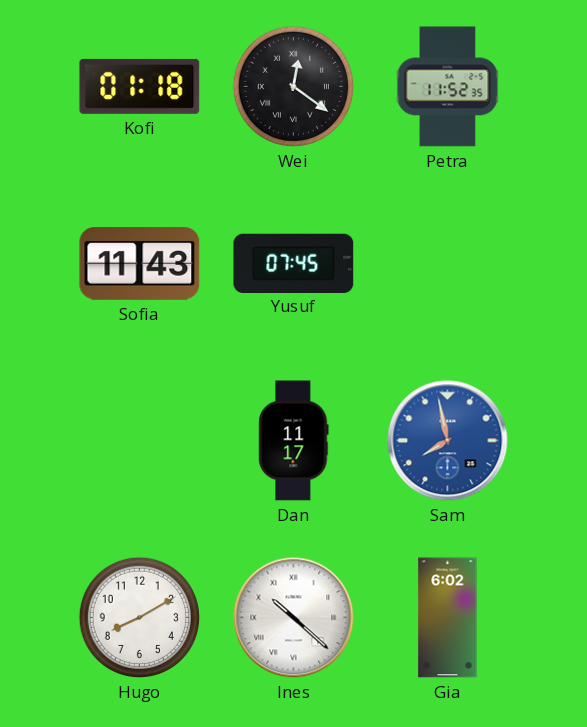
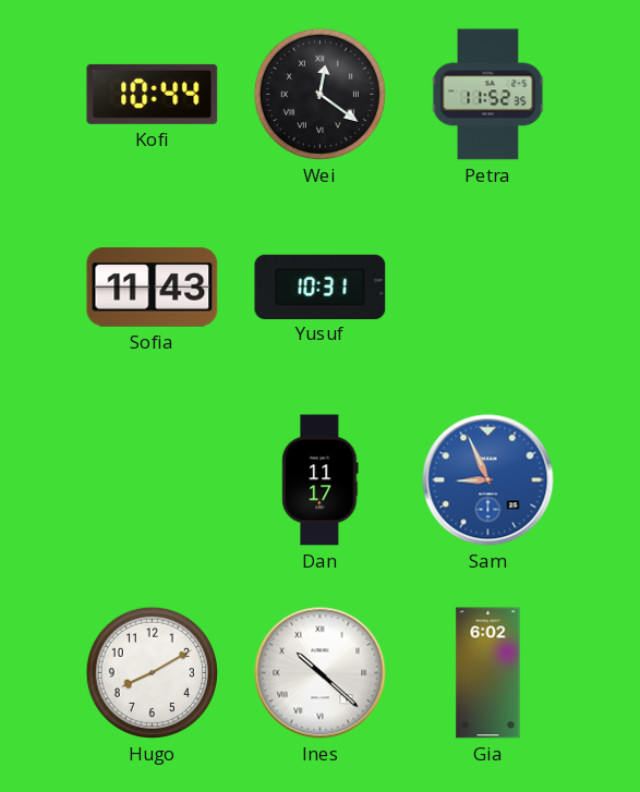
Kofi: 01:18 -> 10:44 (153, 94)
Yusuf: 07:45 -> 10:31 (321, 287)
Sam: 7:58 -> 8:56 (488, 480)
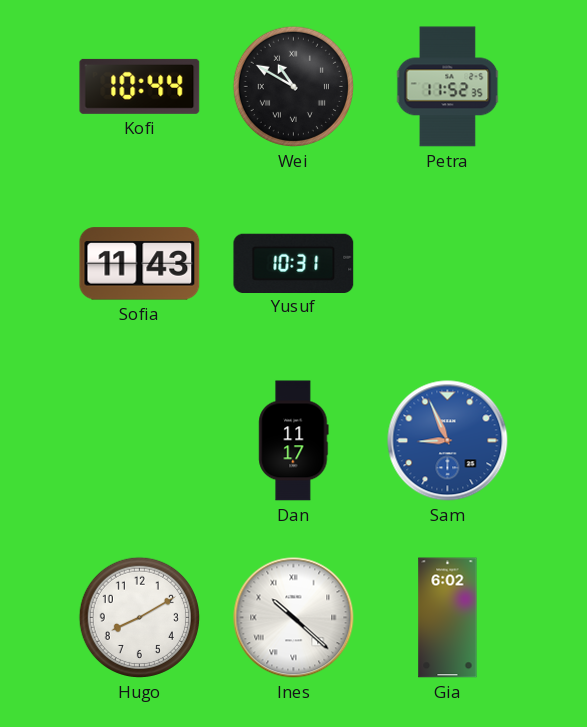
Wei: 12:21 -> 10:50 (293, 86)
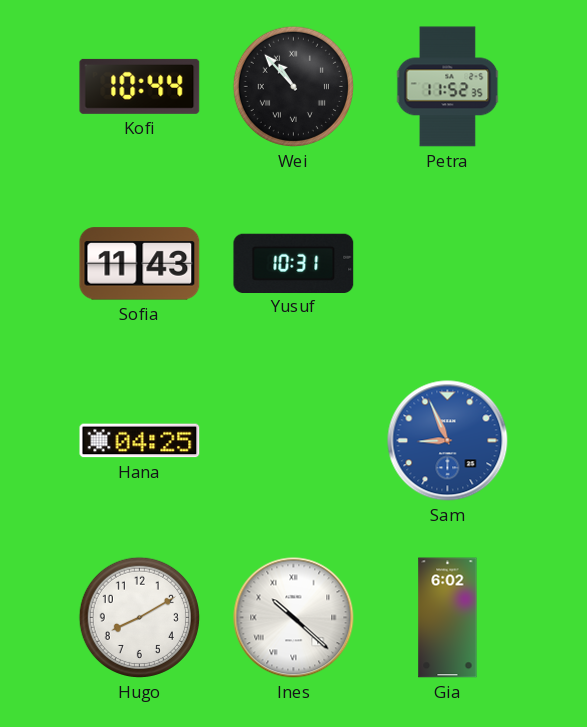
Wei: 10:50 -> 10:53 (293, 86)
Hana: none -> 04:25 (140, 441)
Dan: 11:17 -> none (294, 441)
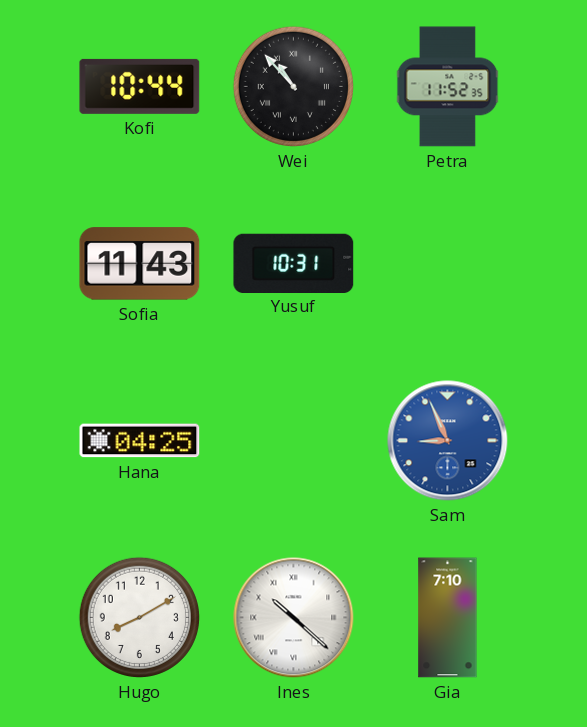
Gia: 6:02 -> 7:10 (448, 618)
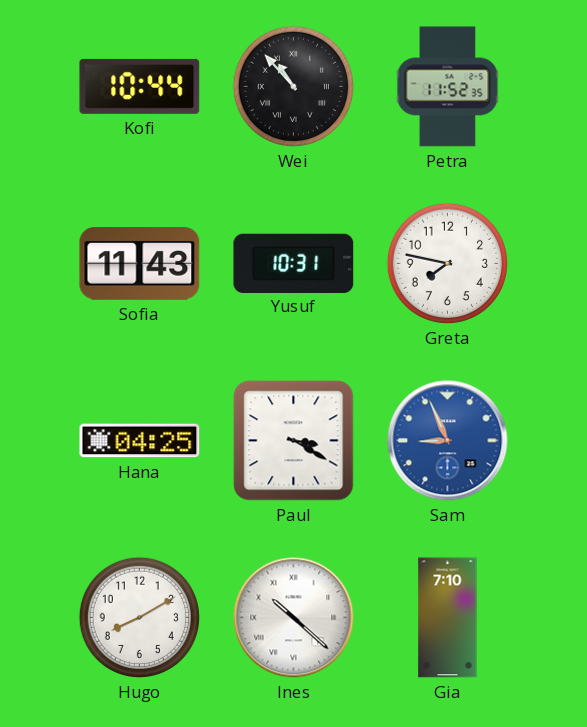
Greta: none -> 7:47 (447, 263)
Paul: none -> 3:20 (294, 441)
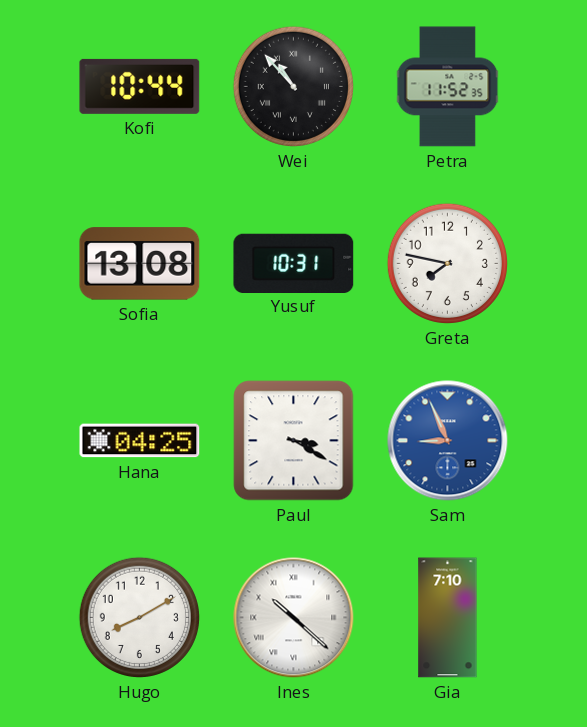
Sofia: 11:43 -> 13:08 (140, 264)
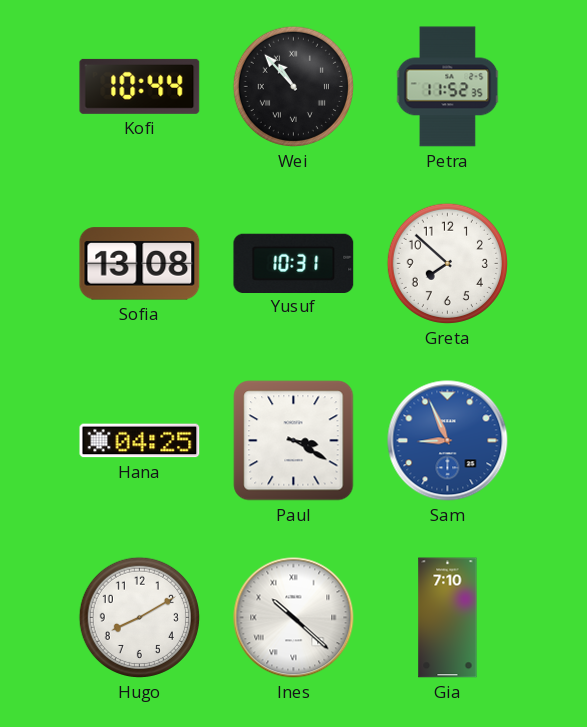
Greta: 7:47 -> 7:52 (447, 263)
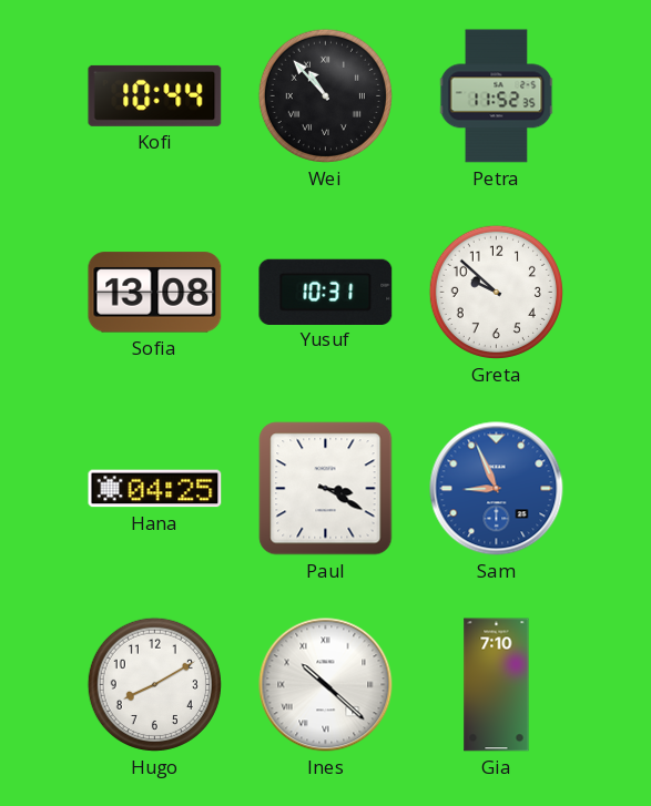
Greta: 7:52 -> 9:52 (496, 292)
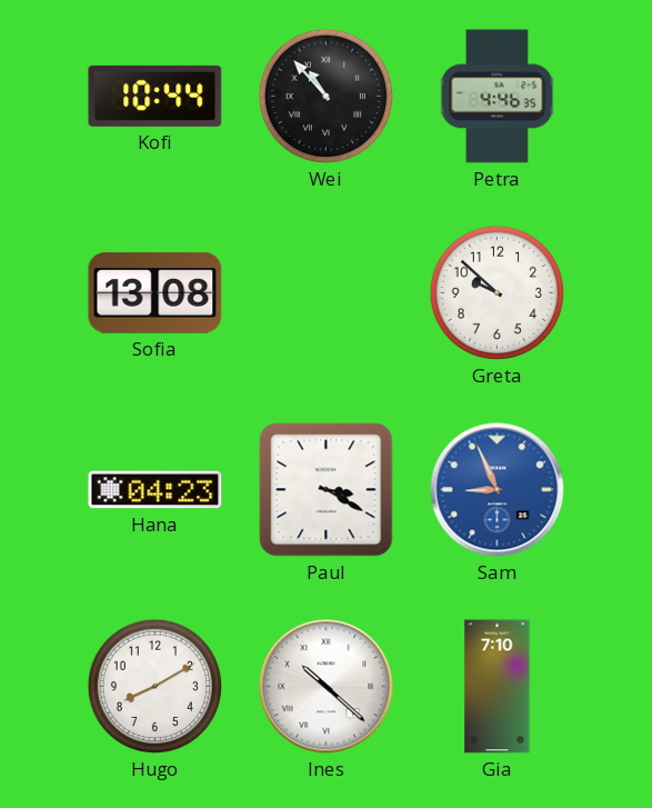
Petra: 11:52 -> 4:46 (498, 97)
Yusuf: 10:31 -> none (326, 292)
Hana: 04:25 -> 04:23 (156, 490)
